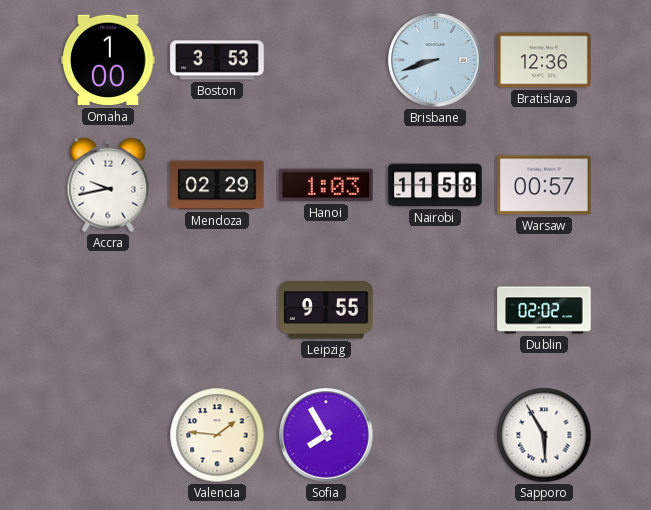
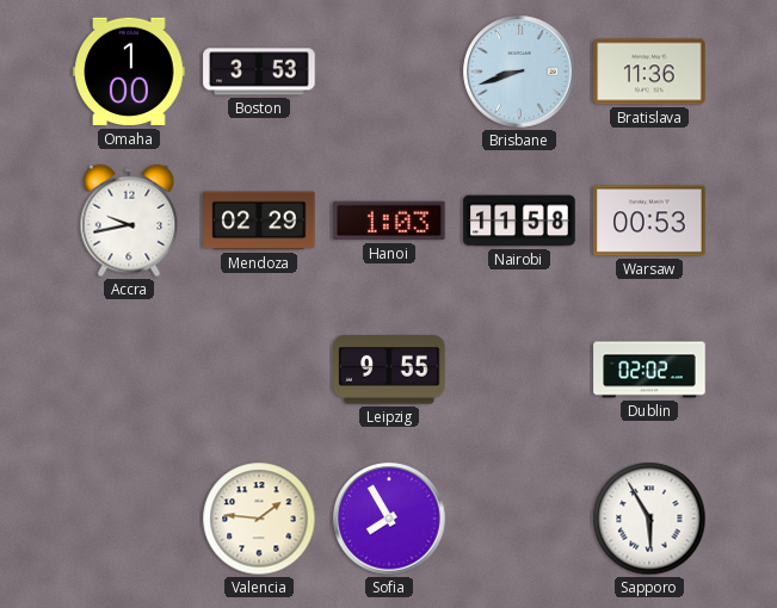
Bratislava: 12:36 -> 11:36 (649, 72)
Warsaw: 00:57 -> 00:53 (649, 221)
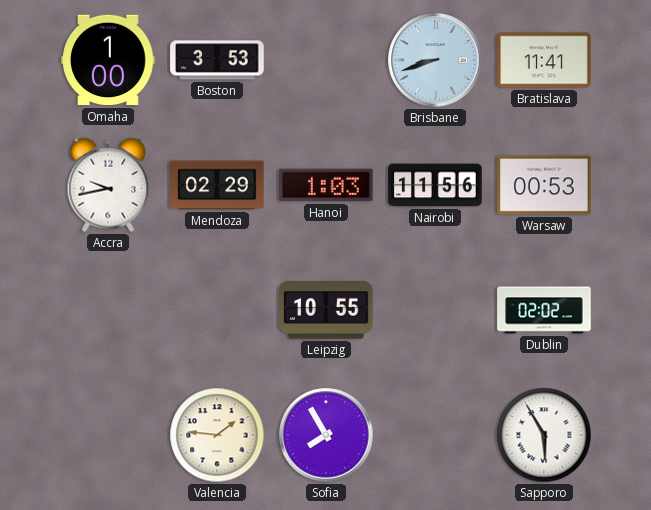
Bratislava: 11:36 -> 11:41 (544, 60)
Nairobi: 11:58 -> 11:56 (435, 185)
Leipzig: 9:55 -> 10:55 (326, 310)
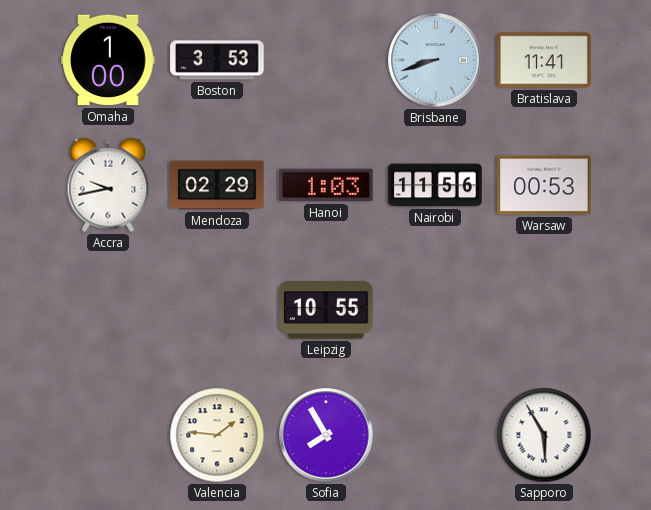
Dublin: 02:02 -> none (544, 310)
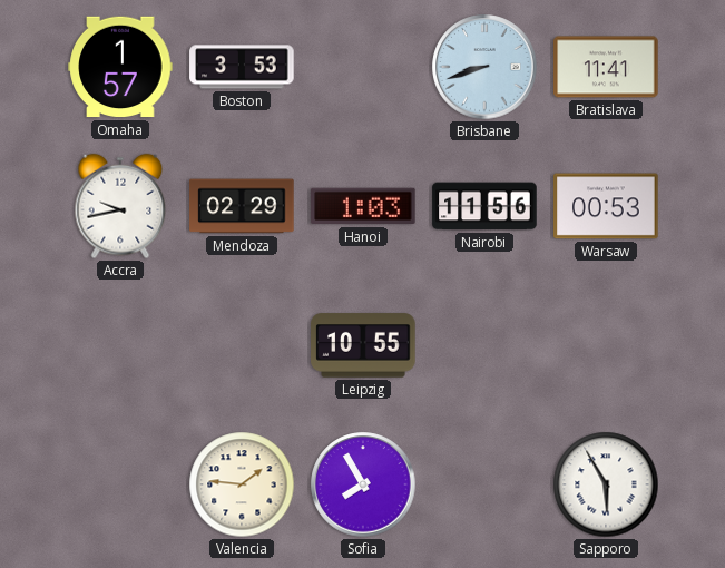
Omaha: 1:00 -> 1:57 (120, 67)
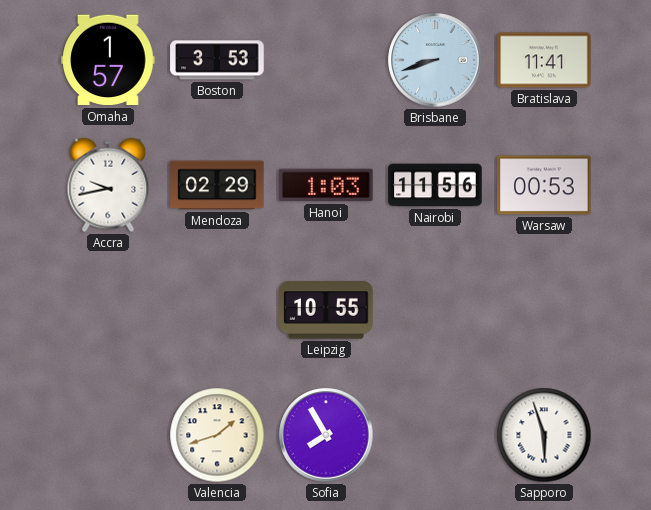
Valencia: 1:46 -> 1:42 (217, 435)
Sapporo: 5:55 -> 5:57 (544, 435)
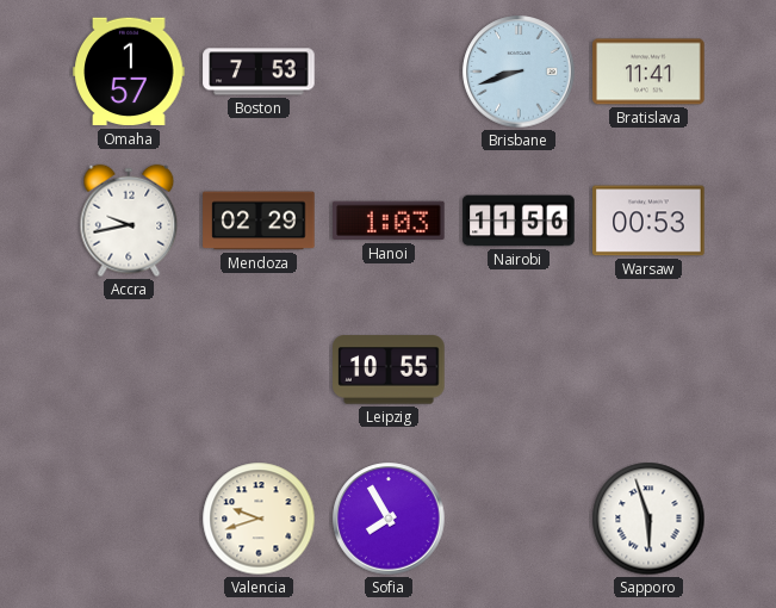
Boston: 3:53 -> 7:53 (259, 72)
Valencia: 1:42 -> 9:42 (259, 519)
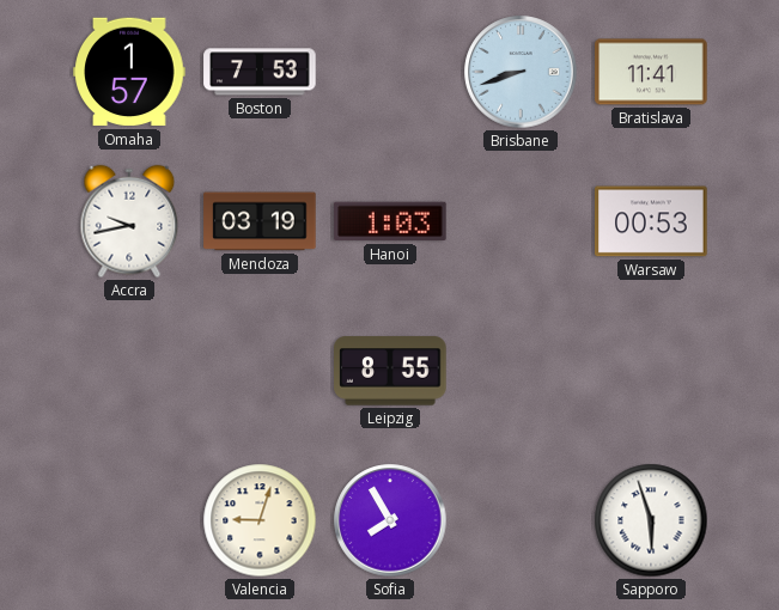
Mendoza: 02:29 -> 03:19 (260, 221)
Nairobi: 11:56 -> none (519, 221)
Leipzig: 10:55 -> 8:55 (390, 371)
Valencia: 9:42 -> 9:03 (260, 520)
